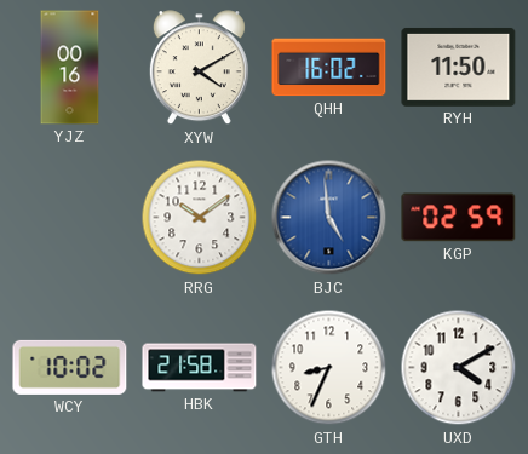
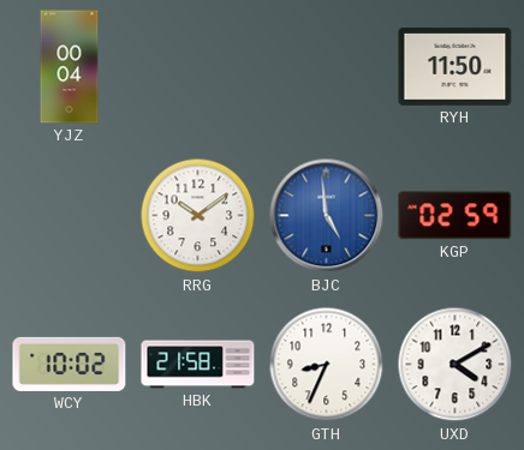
YJZ: 00:16 -> 00:04 (70, 67)
XYW: 4:10 -> none (199, 68)
QHH: 16:02 -> none (329, 68)
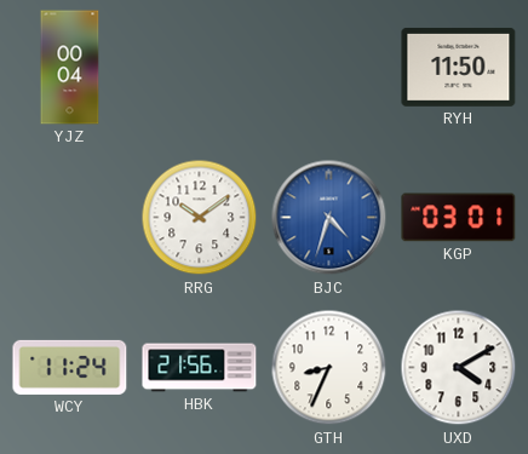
BJC: 4:59 -> 4:33 (329, 218)
KGP: 02:59 -> 03:01 (459, 218)
WCY: 10:02 -> 11:24 (70, 367)
HBK: 21:58 -> 21:56 (200, 368)
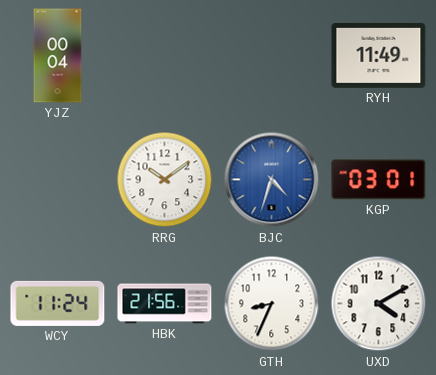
RYH: 11:50 -> 11:49 (379, 55)
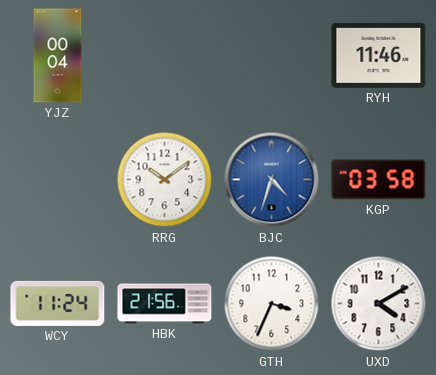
RYH: 11:49 -> 11:46 (379, 55)
KGP: 03:01 -> 03:58 (379, 180)
GTH: 8:34 -> 3:34 (272, 304)
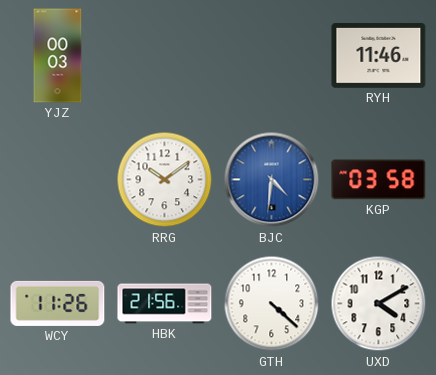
YJZ: 00:04 -> 00:03 (58, 56)
BJC: 4:33 -> 4:31 (272, 180)
WCY: 11:24 -> 11:26 (58, 303)
GTH: 3:34 -> 4:22 (272, 304)
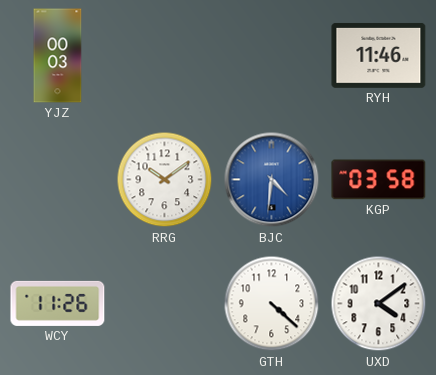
HBK: 21:56 -> none (165, 304)
UXD: 4:10 -> 4:09 (379, 304)
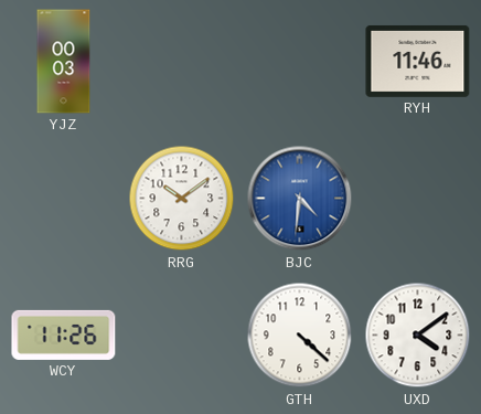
KGP: 03:58 -> none (379, 180)
